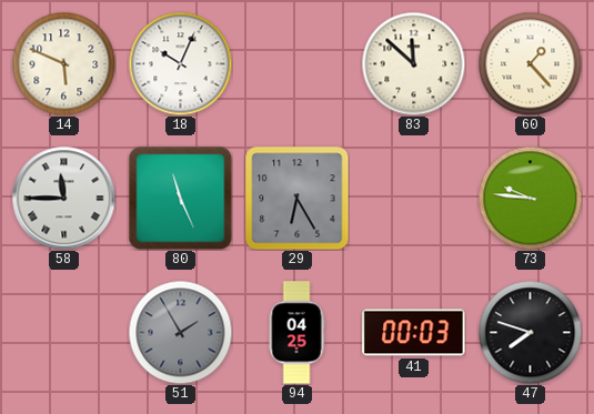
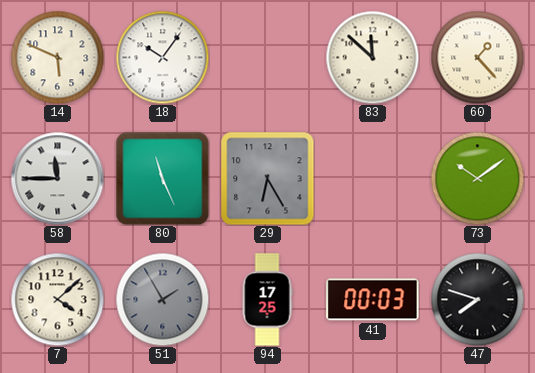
18: 10:04 -> 10:06 (162, 57)
73: 9:46 -> 10:09 (477, 178)
7: none -> 4:08 (57, 299)
94: 04:25 -> 17:25 (267, 300)
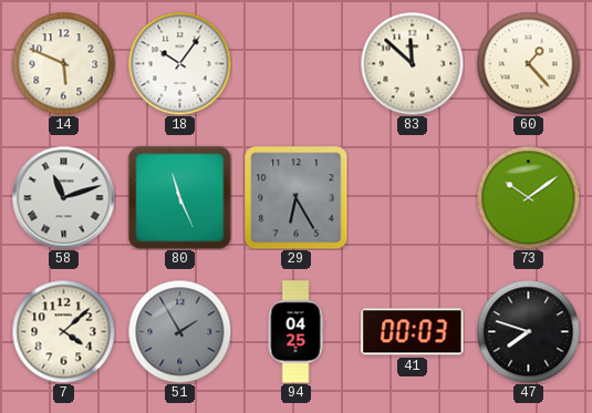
58: 11:45 -> 11:12 (63, 197)
94: 17:25 -> 04:25 (295, 332)
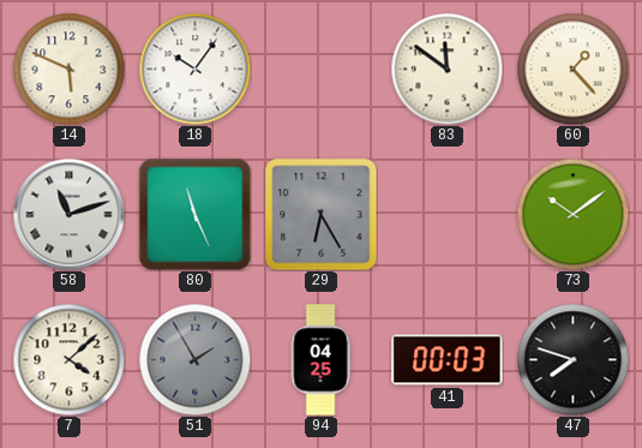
83: 11:52 -> 11:51 (446, 68)
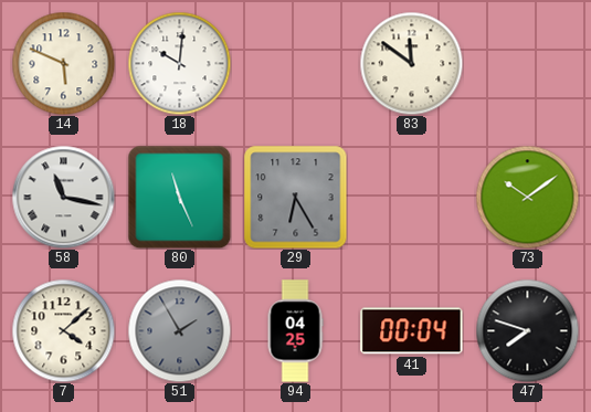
18: 10:06 -> 10:01 (179, 63)
60: 1:23 -> none (572, 68)
58: 11:12 -> 11:17 (63, 197)
41: 00:03 -> 00:04 (412, 331)
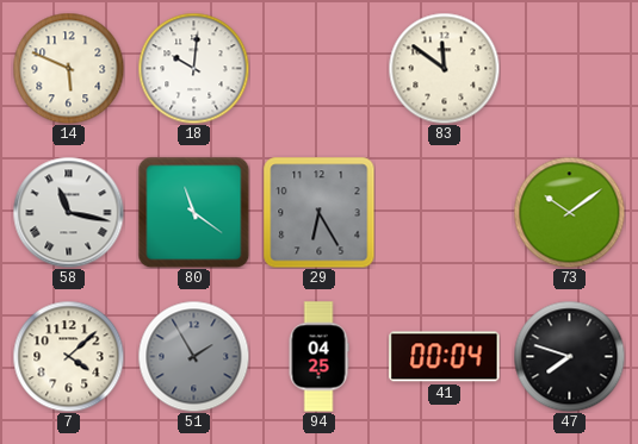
80: 11:26 -> 11:21 (193, 212)
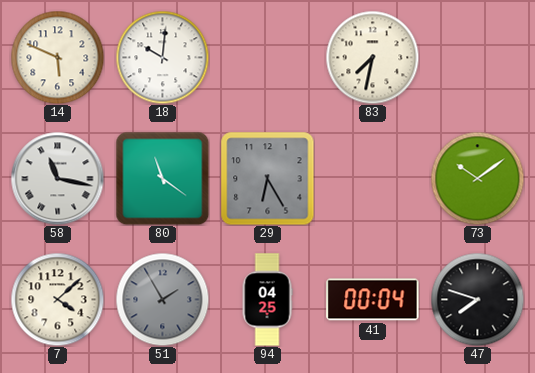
83: 11:51 -> 7:32 (372, 57)
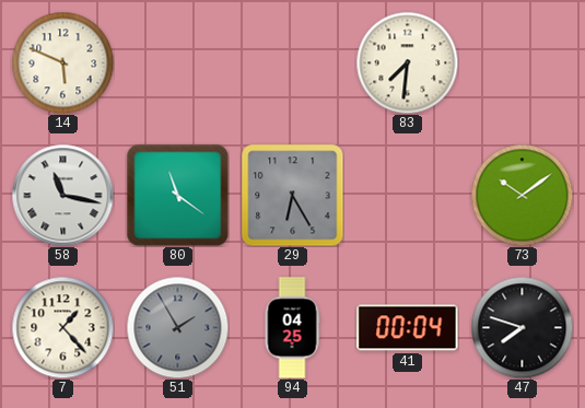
18: 10:01 -> none (162, 57)
83: 7:32 -> 7:31 (407, 62)
7: 4:08 -> 1:23 (62, 327)
